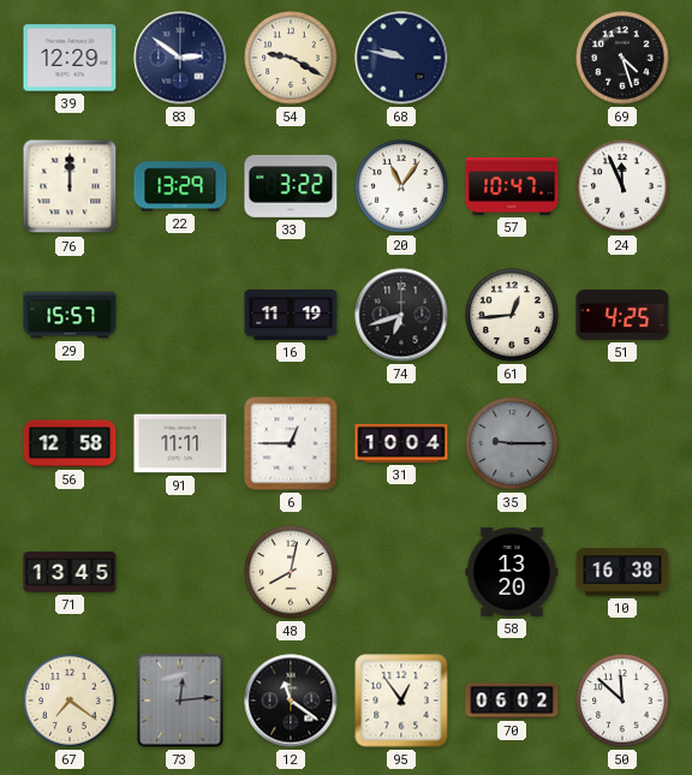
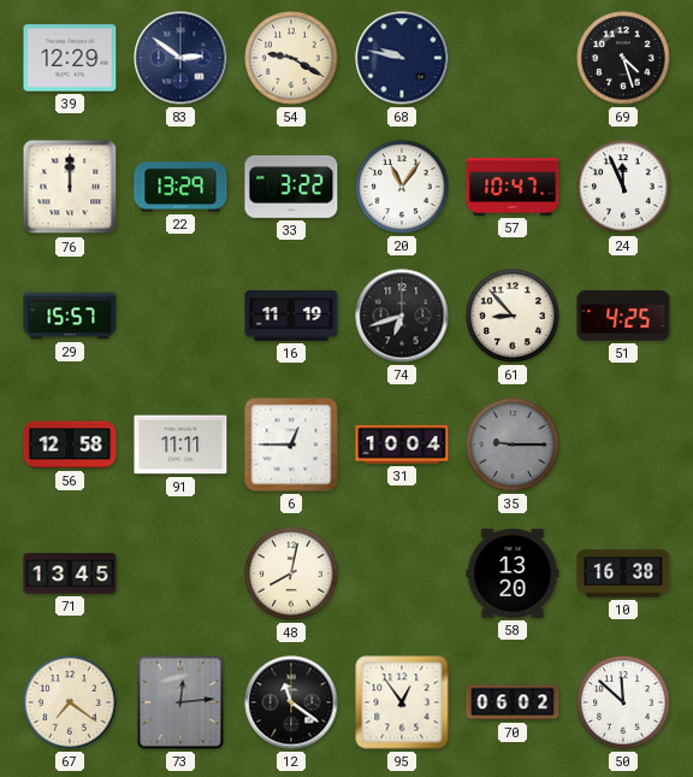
61: 12:44 -> 8:53 (513, 316)
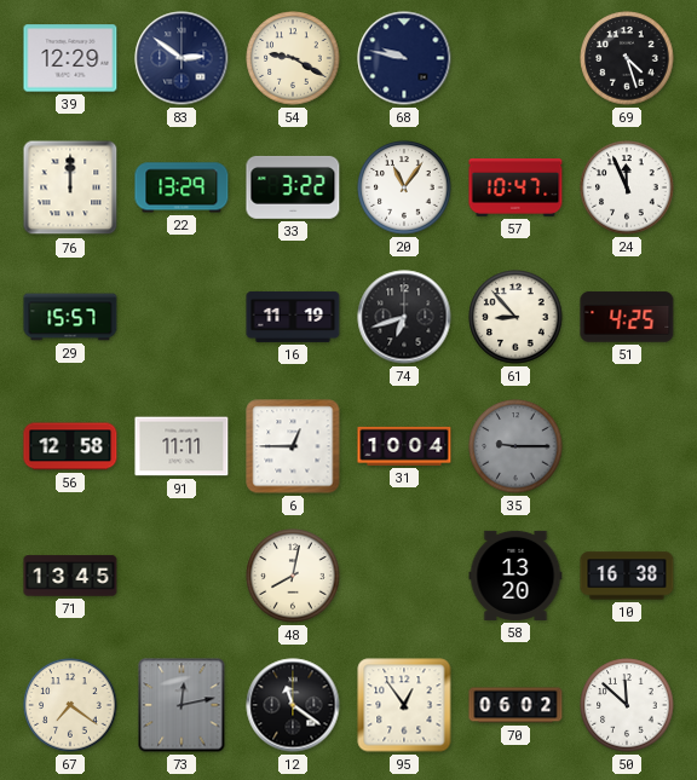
73: 12:14 -> 12:13 (182, 705)
